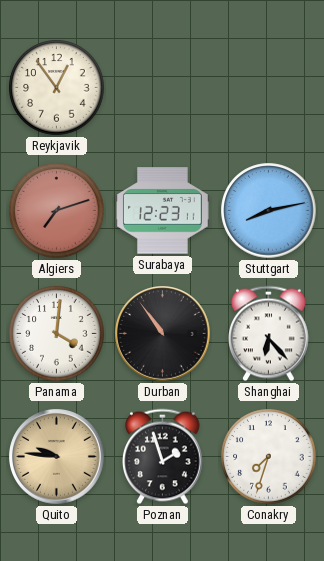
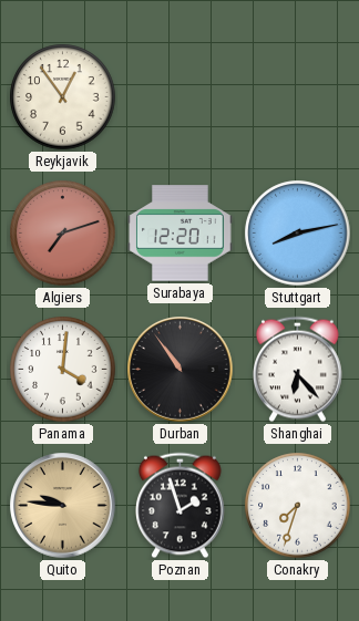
Surabaya: 12:23 -> 12:20 (181, 234)
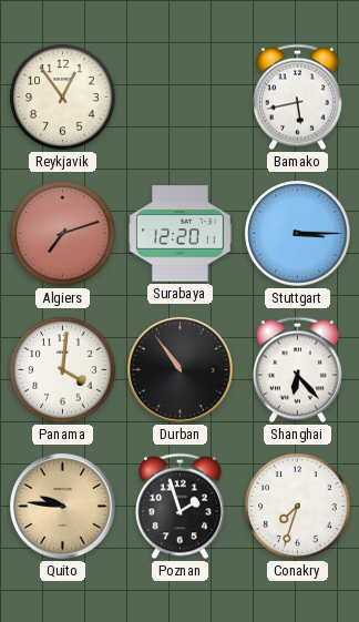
Bamako: none -> 5:43 (298, 98)
Stuttgart: 8:13 -> 3:15 (298, 234)
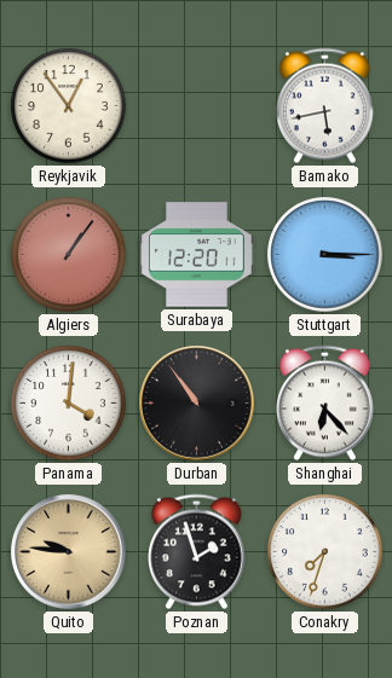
Algiers: 7:12 -> 1:06 (69, 255)
